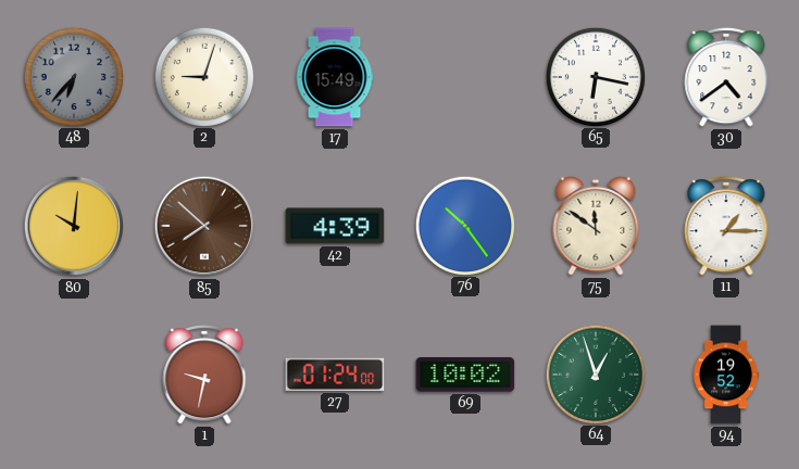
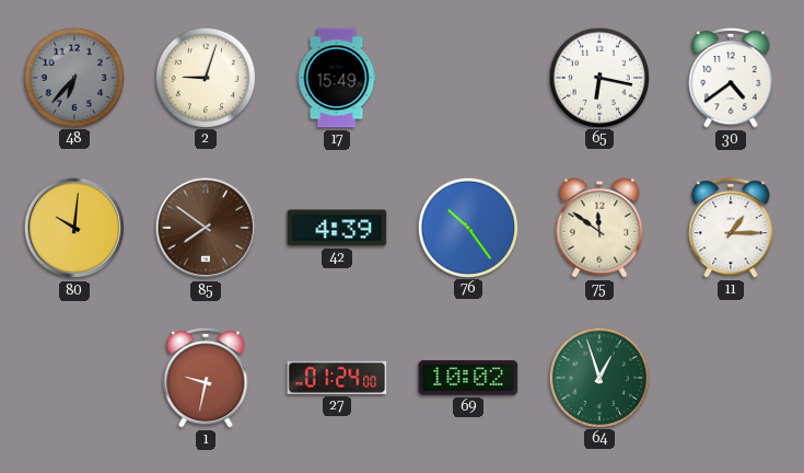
85: 7:52 -> 7:51 (206, 228)
94: 19:52 -> none (726, 375)
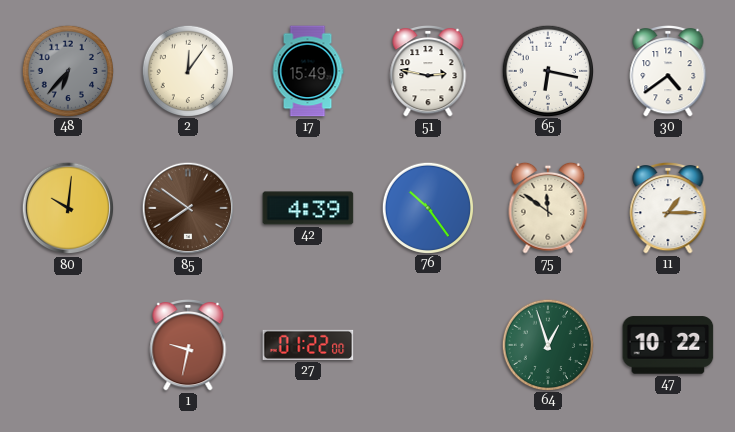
2: 9:03 -> 12:06 (187, 70)
51: none -> 2:47 (428, 72)
27: 01:24 -> 01:22 (308, 345)
69: 10:02 -> none (468, 378)
47: none -> 10:22 (668, 345)
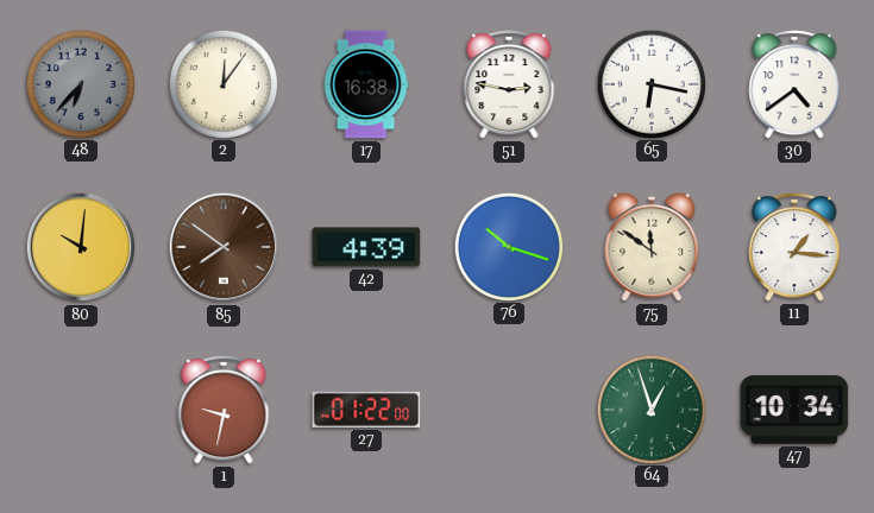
17: 15:49 -> 16:38 (366, 84)
76: 10:24 -> 10:18 (508, 246)
11: 1:15 -> 1:16 (794, 248)
47: 10:22 -> 10:34 (794, 410)
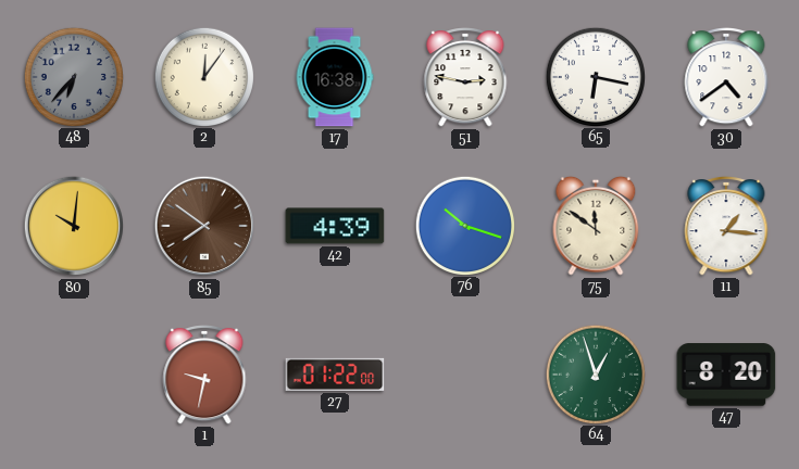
47: 10:34 -> 8:20 (726, 375)
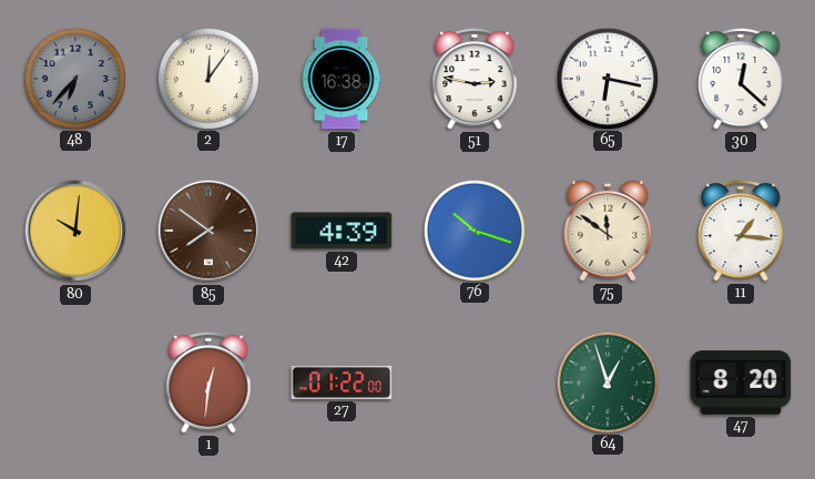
30: 4:39 -> 12:22 (741, 80)
1: 9:32 -> 12:31 (208, 384)
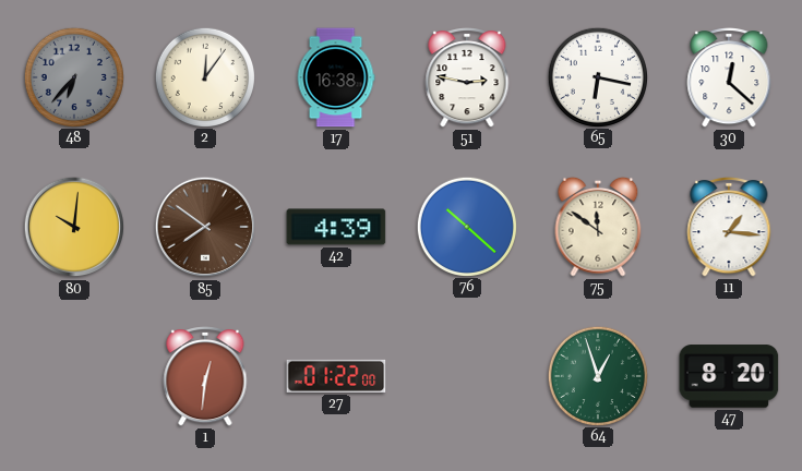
76: 10:18 -> 10:22 (466, 226)
